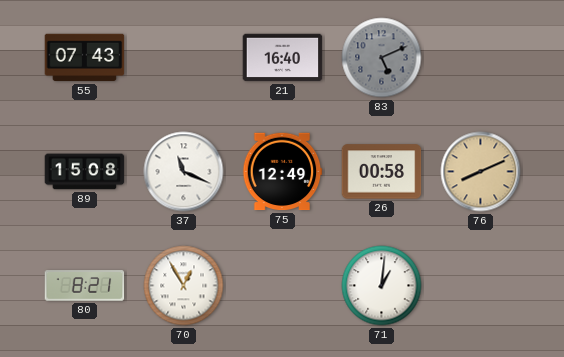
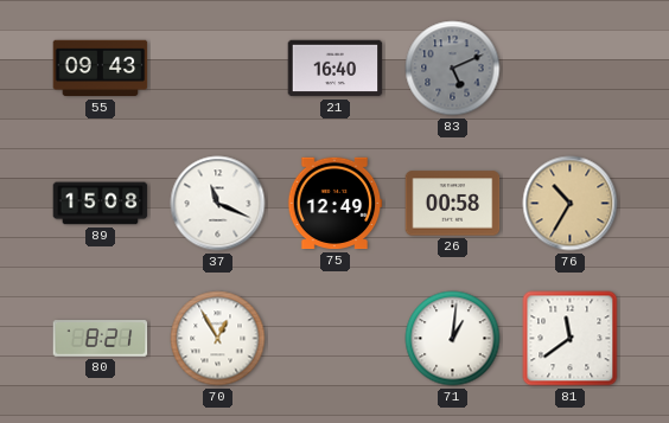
55: 07:43 -> 09:43 (101, 69)
76: 8:11 -> 10:35 (571, 204)
81: none -> 11:39 (571, 339)
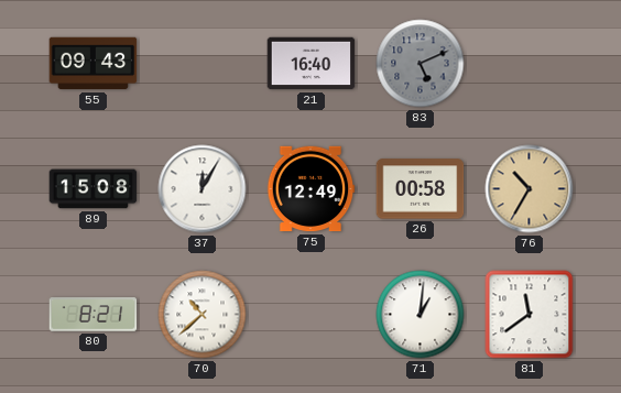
37: 11:19 -> 12:05 (203, 189)
70: 12:55 -> 10:38 (203, 315)
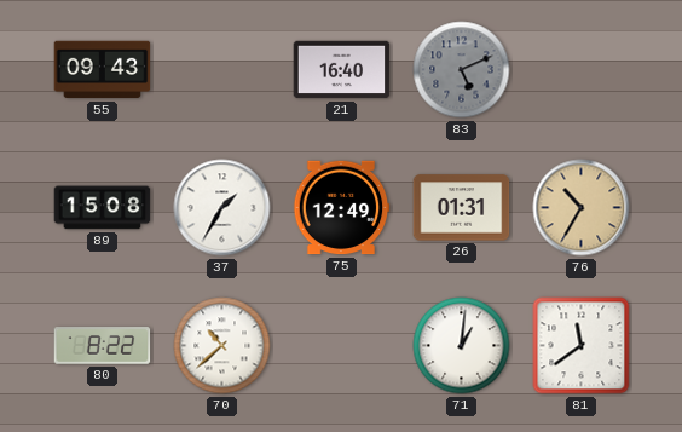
37: 12:05 -> 1:35 (222, 208)
26: 00:58 -> 01:31 (462, 208)
80: 8:21 -> 8:22 (103, 346)
